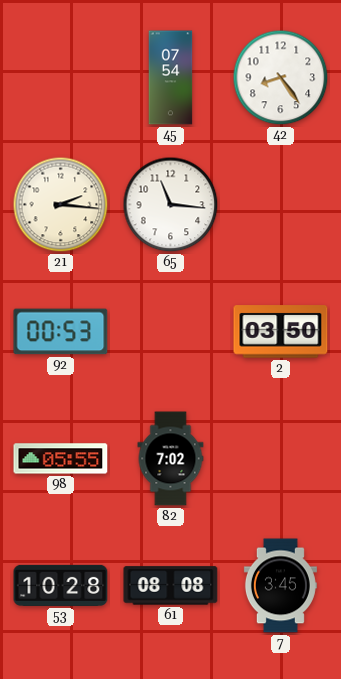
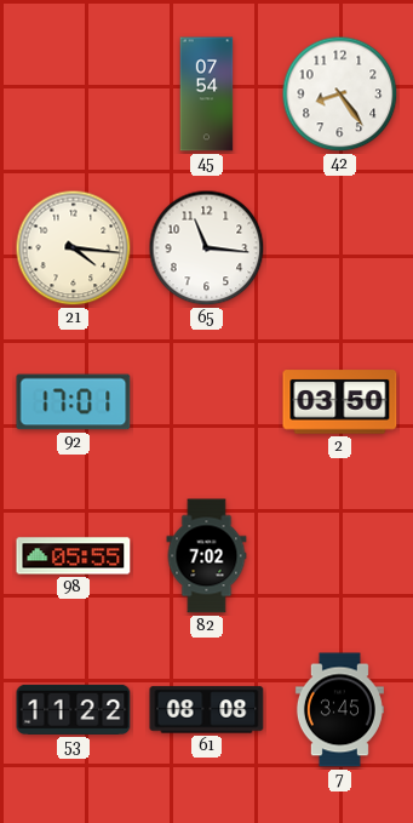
21: 2:16 -> 4:16 (74, 248)
92: 00:53 -> 17:01 (74, 402)
53: 10:28 -> 11:22 (74, 709)
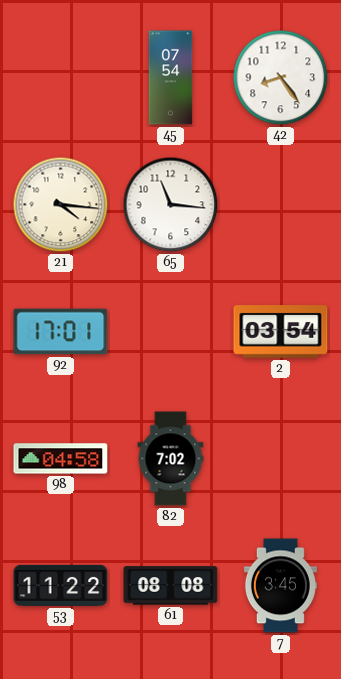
2: 03:50 -> 03:54 (281, 332)
98: 05:55 -> 04:58 (61, 459)
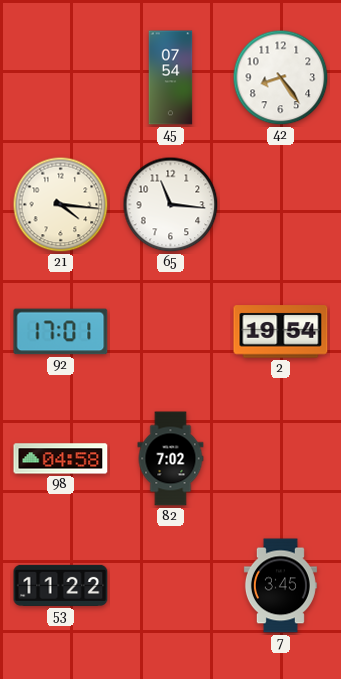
2: 03:54 -> 19:54 (281, 332)
61: 08:08 -> none (171, 586)
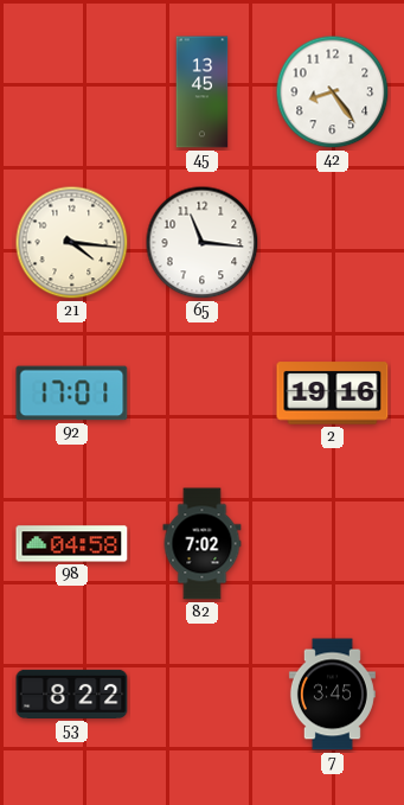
45: 07:54 -> 13:45 (203, 92)
2: 19:54 -> 19:16 (333, 394)
53: 11:22 -> 8:22 (72, 694)
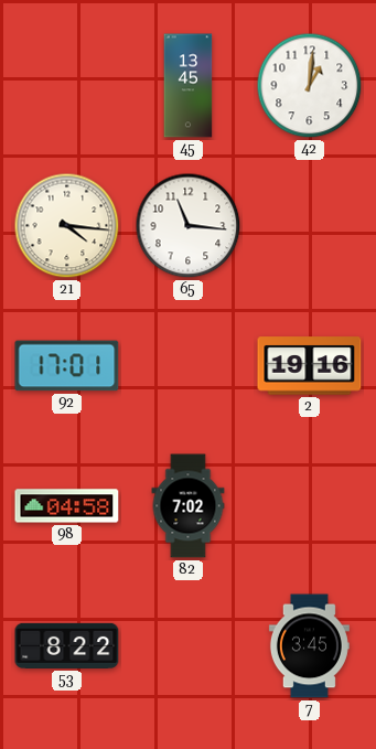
42: 8:24 -> 1:01 (310, 86)
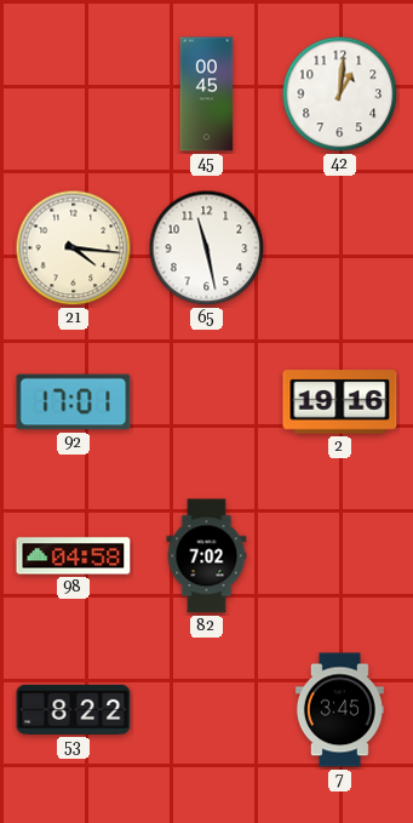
45: 13:45 -> 00:45 (207, 95)
65: 11:16 -> 11:28 (207, 248)
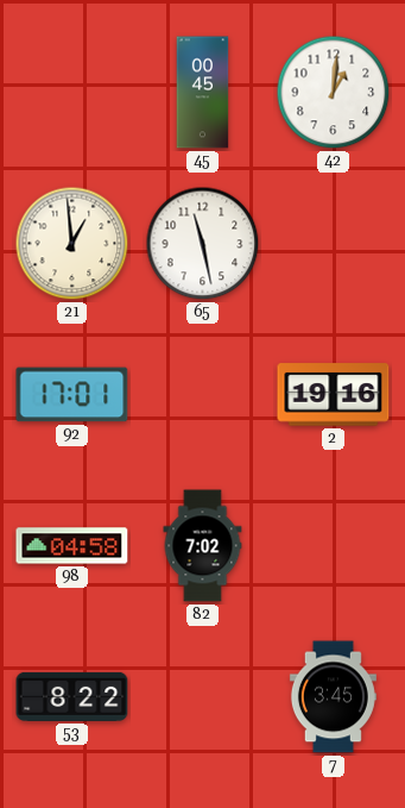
21: 4:16 -> 12:59 (72, 244)
